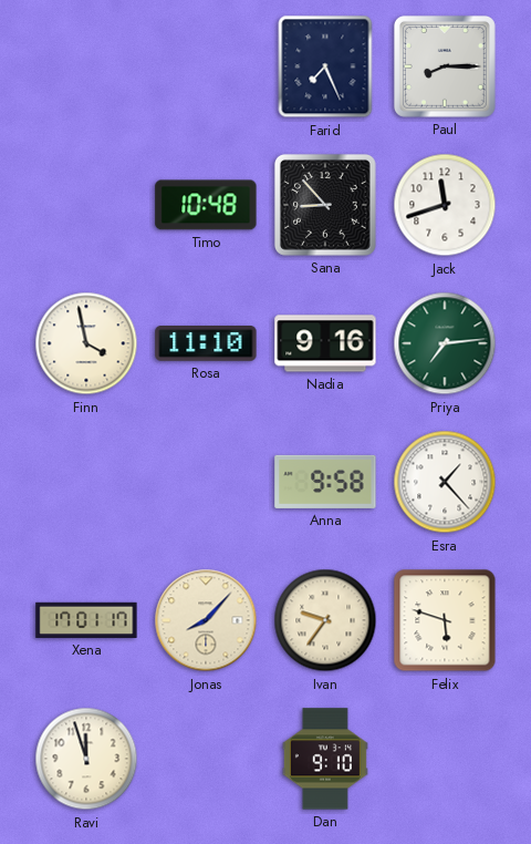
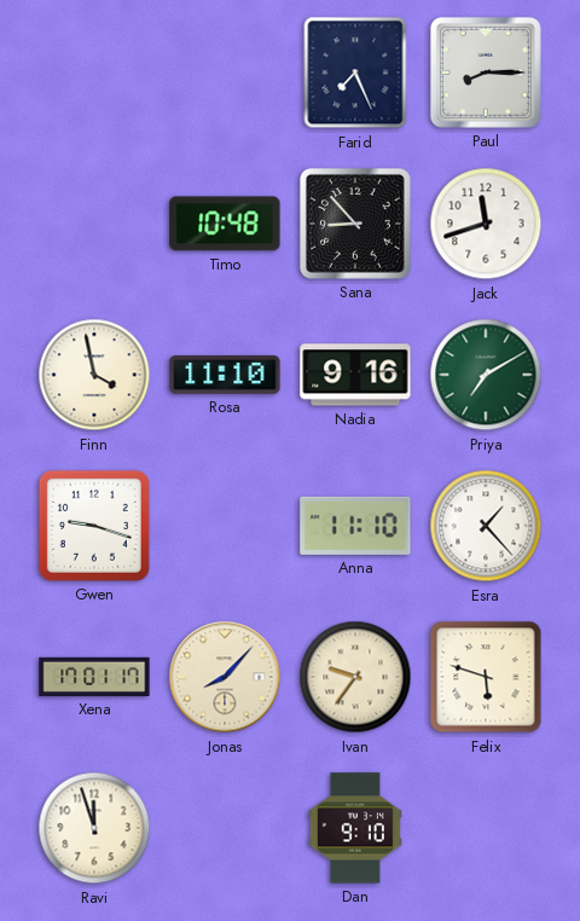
Priya: 7:14 -> 7:10 (486, 375)
Gwen: none -> 9:18 (94, 526)
Anna: 9:58 -> 11:10 (355, 526)
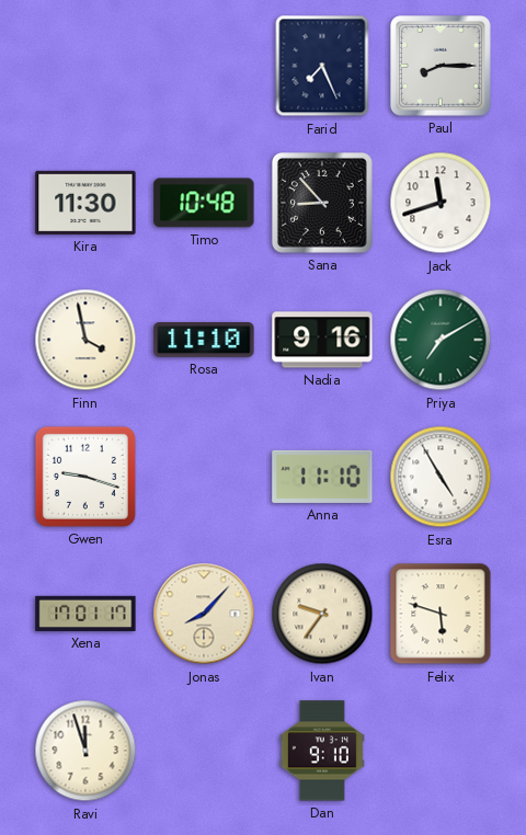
Kira: none -> 11:30 (85, 203)
Esra: 1:23 -> 4:55 (441, 477)
